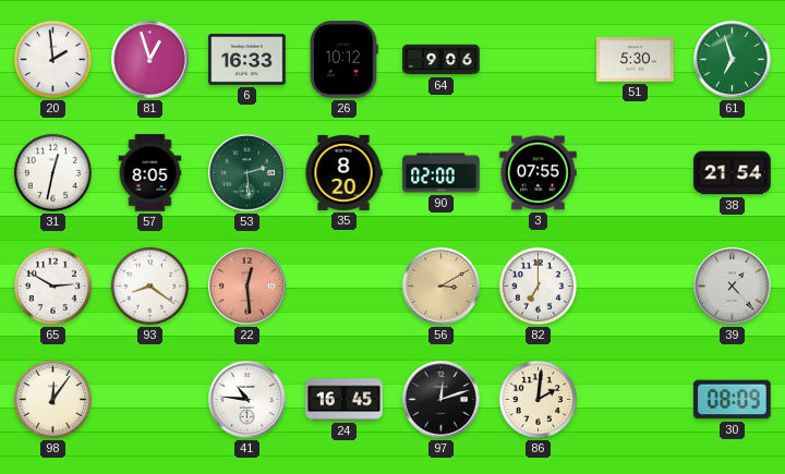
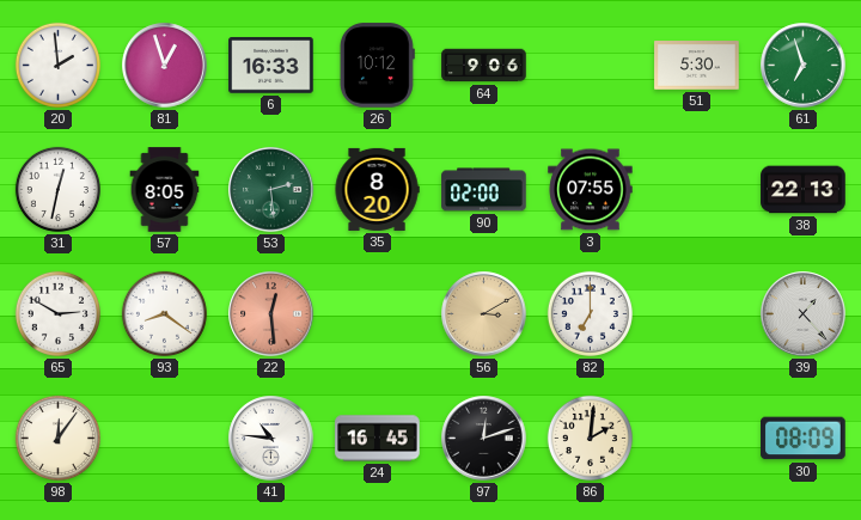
38: 21:54 -> 22:13 (804, 190)
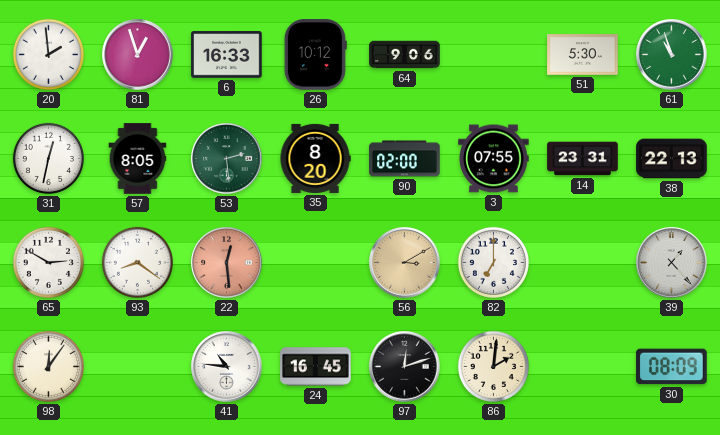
61: 6:57 -> 10:57 (672, 55)
14: none -> 23:31 (583, 159)
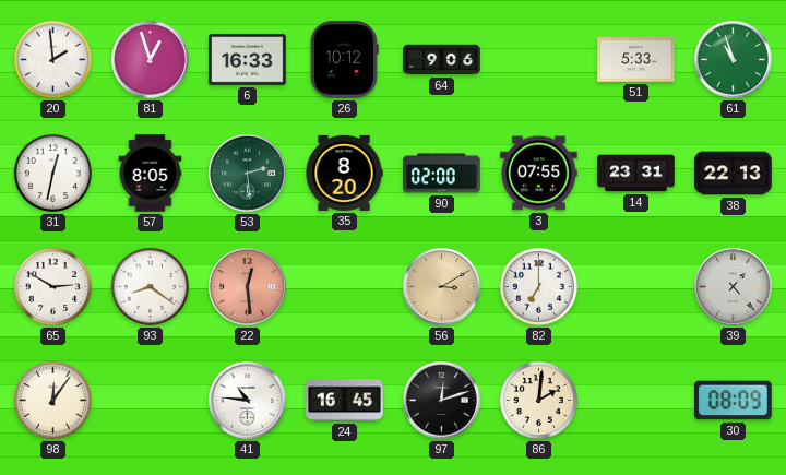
51: 5:30 -> 5:33 (636, 60)
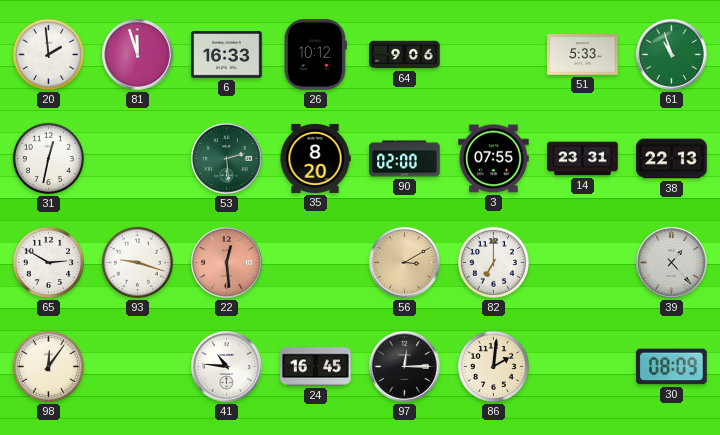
81: 12:57 -> 11:57 (138, 55)
57: 8:05 -> none (151, 174)
93: 8:21 -> 9:18 (137, 262)
97: 12:12 -> 12:15 (405, 367)
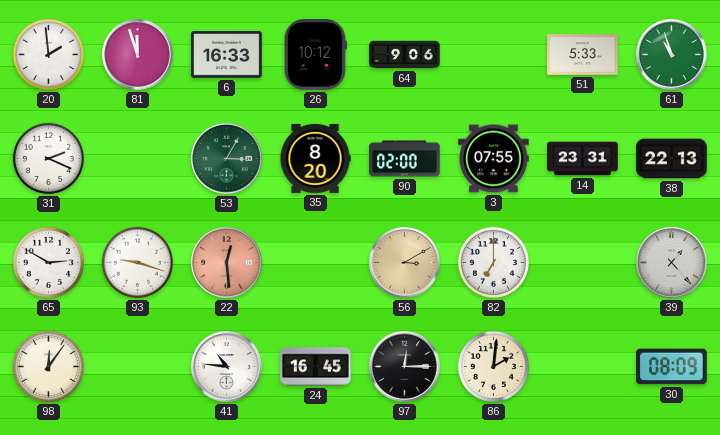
31: 12:32 -> 2:19 (48, 158)
53: 2:29 -> 3:05 (227, 159)
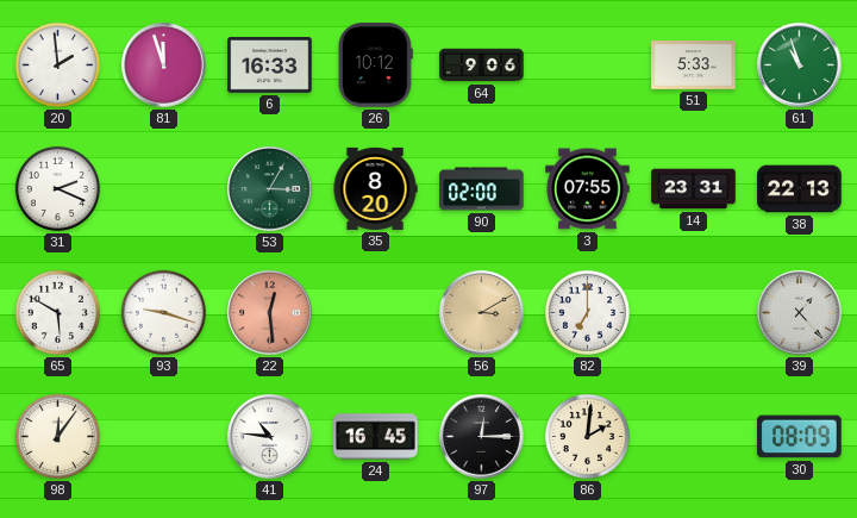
65: 2:50 -> 5:50 (57, 312)
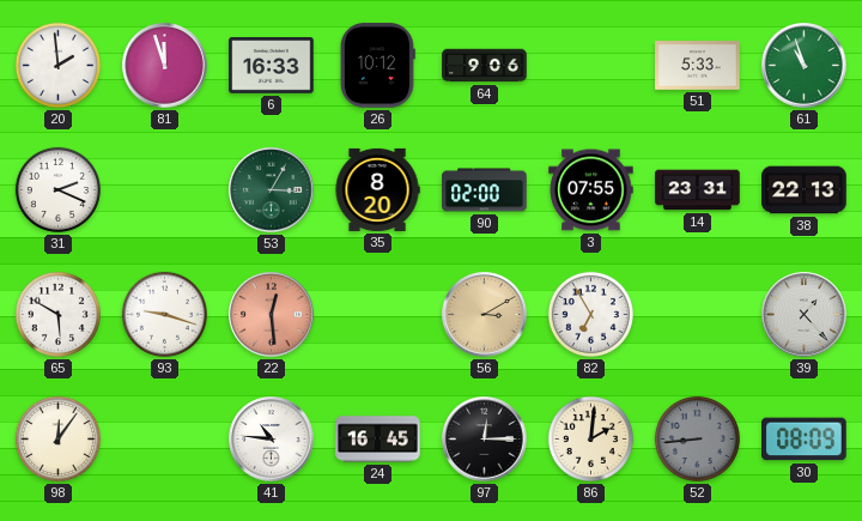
82: 7:00 -> 6:55 (590, 314)
52: none -> 8:44 (697, 438)
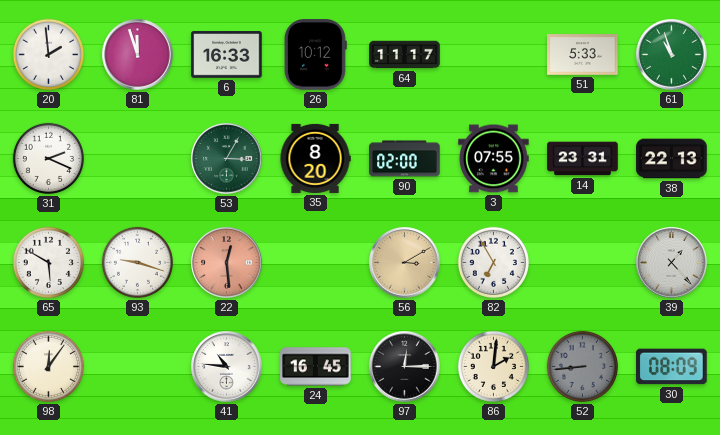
64: 9:06 -> 11:17 (405, 55)
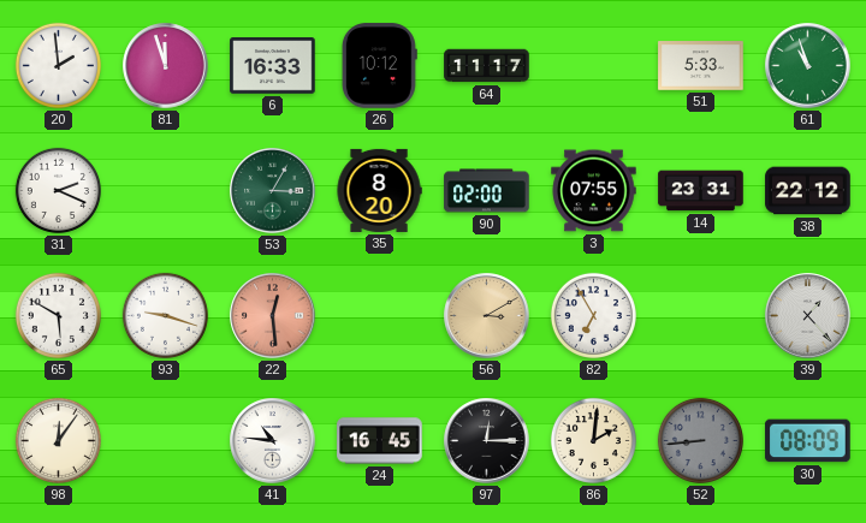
38: 22:13 -> 22:12 (808, 191)
